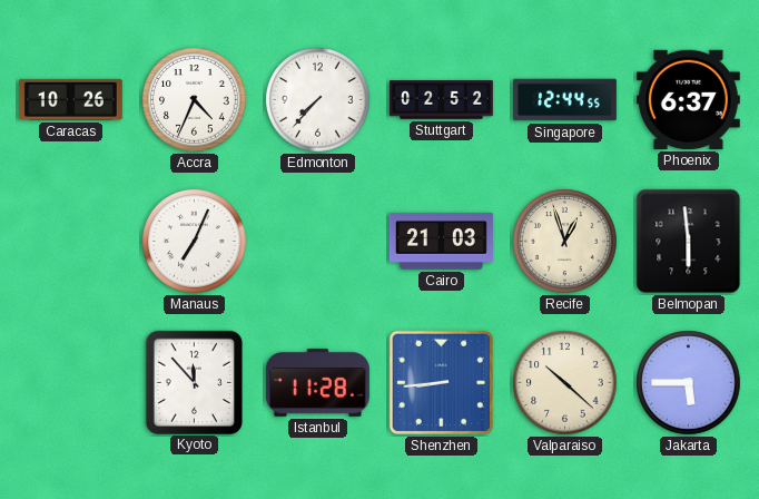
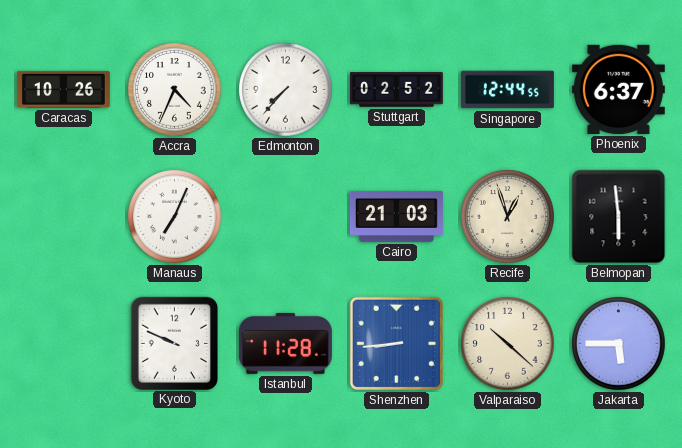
Kyoto: 11:53 -> 9:49 (174, 343)
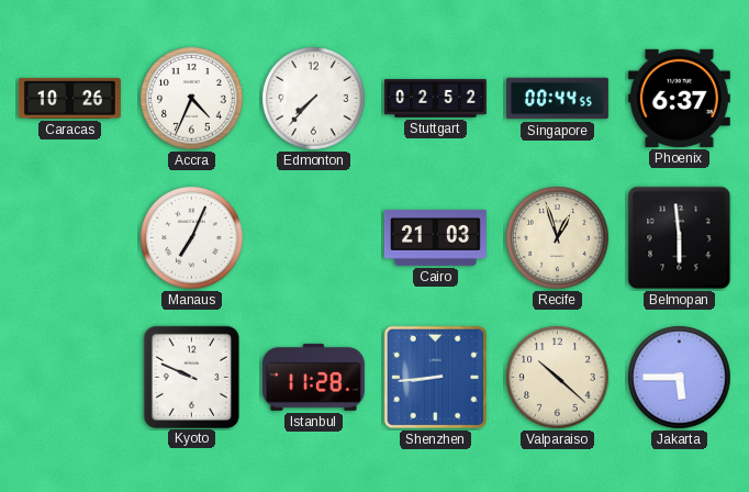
Singapore: 12:44 -> 00:44 (557, 99)
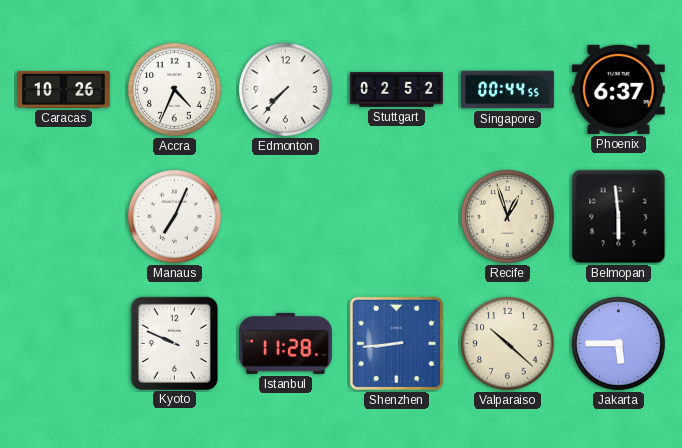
Cairo: 21:03 -> none (435, 237)
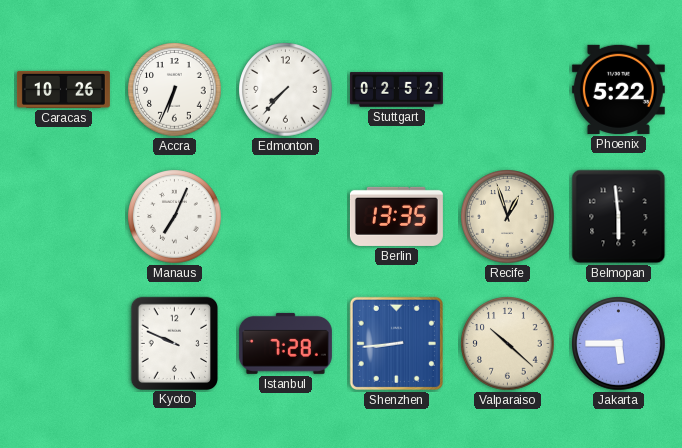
Accra: 4:34 -> 6:34 (175, 90)
Singapore: 00:44 -> none (507, 90)
Phoenix: 6:37 -> 5:22 (618, 89)
Berlin: none -> 13:35 (396, 216)
Istanbul: 11:28 -> 7:28 (285, 343)
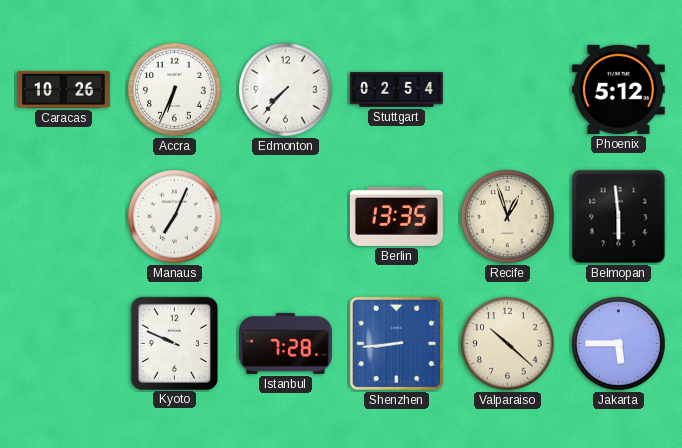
Stuttgart: 02:52 -> 02:54 (396, 90)
Phoenix: 5:22 -> 5:12 (618, 89)
